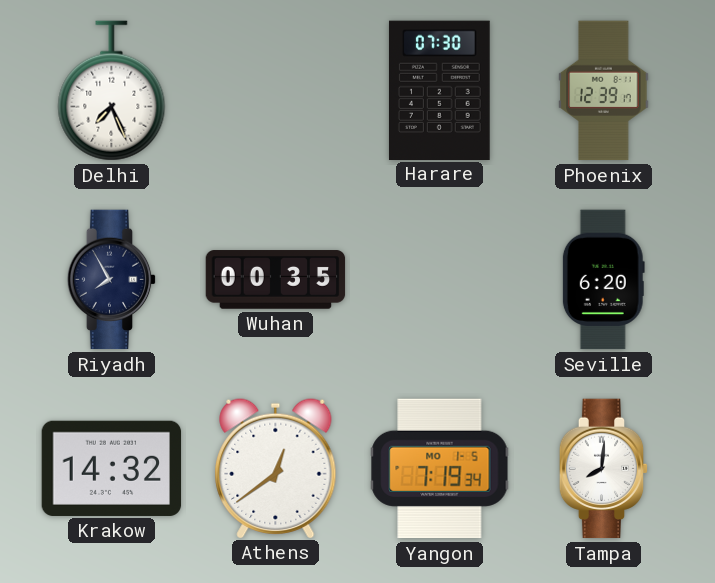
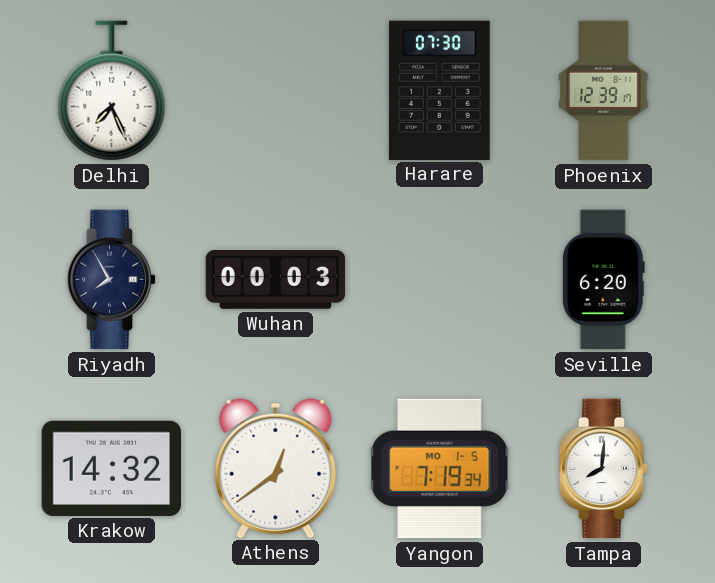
Wuhan: 00:35 -> 00:03 (276, 280)
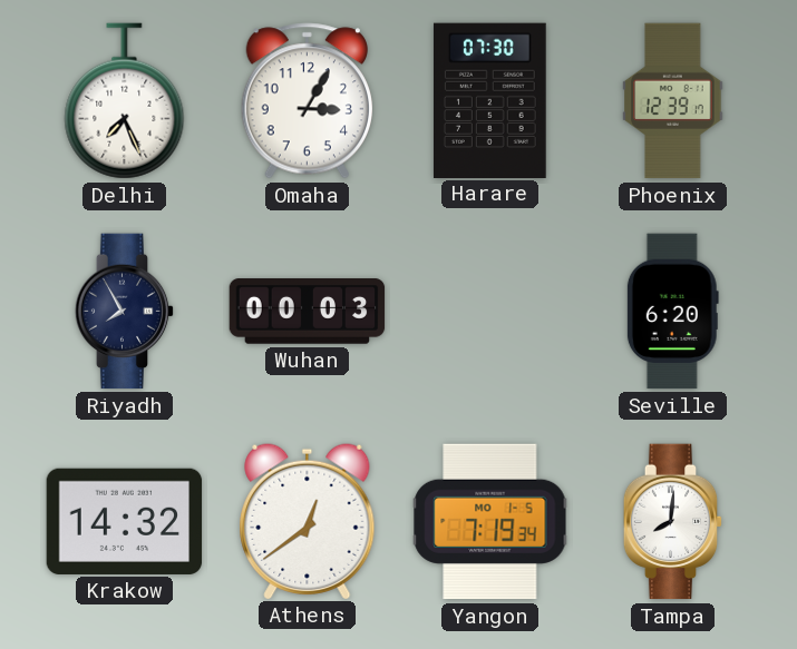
Omaha: none -> 3:05 (307, 101)
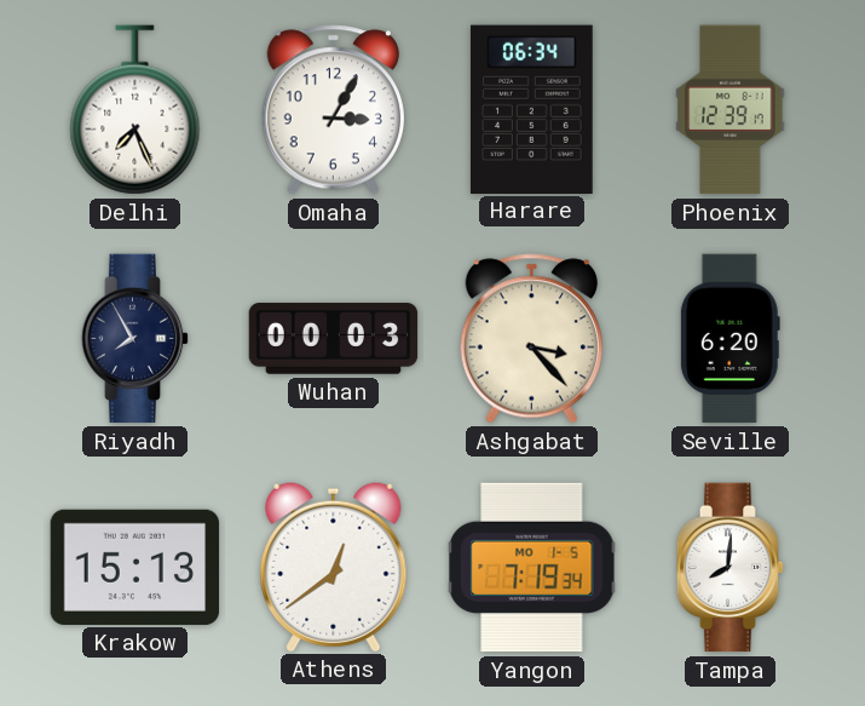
Harare: 07:30 -> 06:34 (531, 109)
Ashgabat: none -> 3:23 (531, 339)
Krakow: 14:32 -> 15:13 (135, 567)
